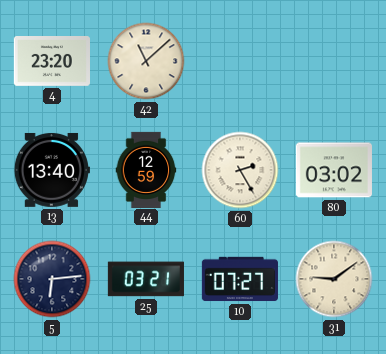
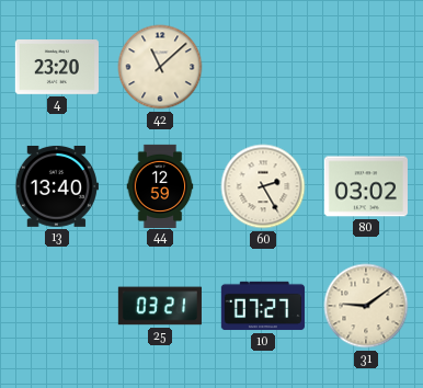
5: 6:14 -> none (52, 279)
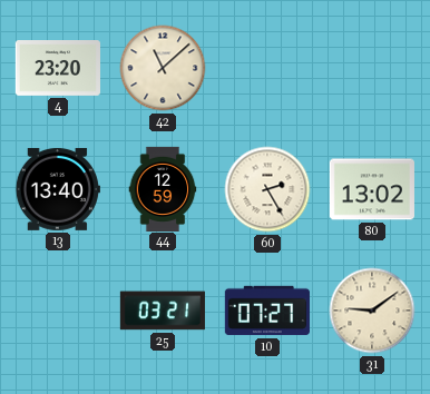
80: 03:02 -> 13:02 (372, 189)
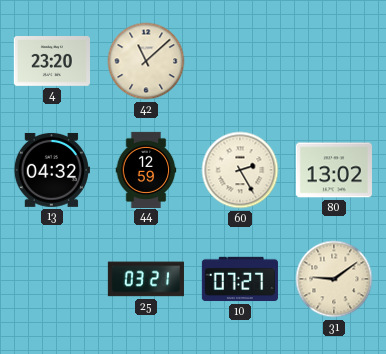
13: 13:40 -> 04:32 (52, 170)
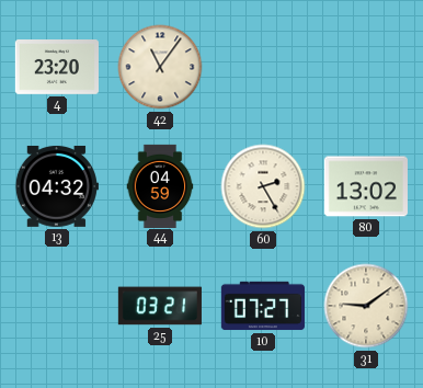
42: 11:08 -> 11:06 (160, 67)
44: 12:59 -> 04:59 (160, 185)
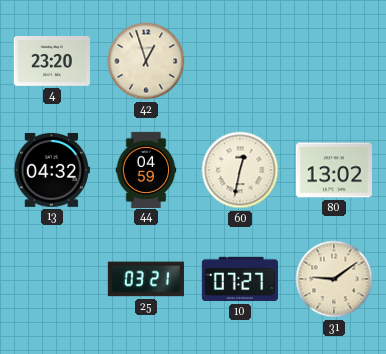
42: 11:06 -> 12:57 (146, 61)
60: 2:25 -> 12:32 (240, 170)
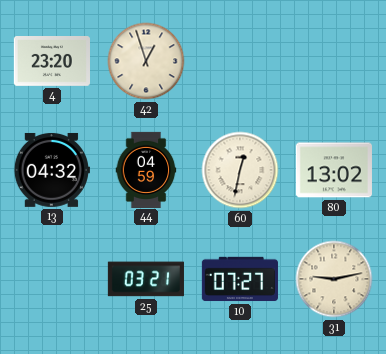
31: 9:09 -> 9:13 (334, 279)
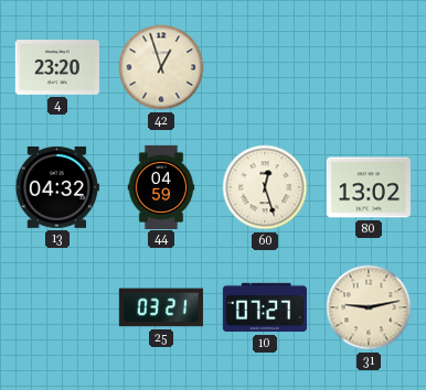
60: 12:32 -> 12:27 (265, 187)
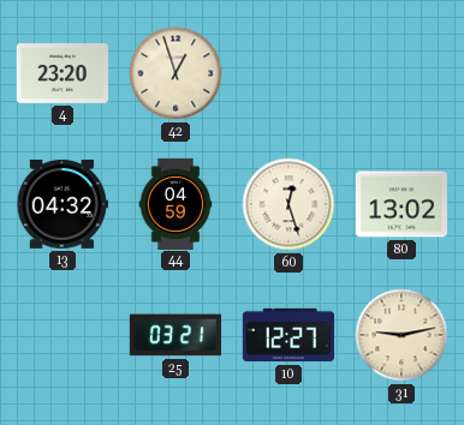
10: 07:27 -> 12:27 (287, 335)
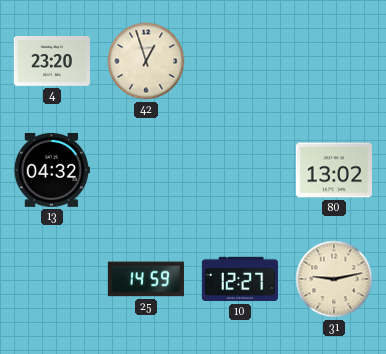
44: 04:59 -> none (176, 203)
60: 12:27 -> none (288, 204)
25: 03:21 -> 14:59 (146, 279)
